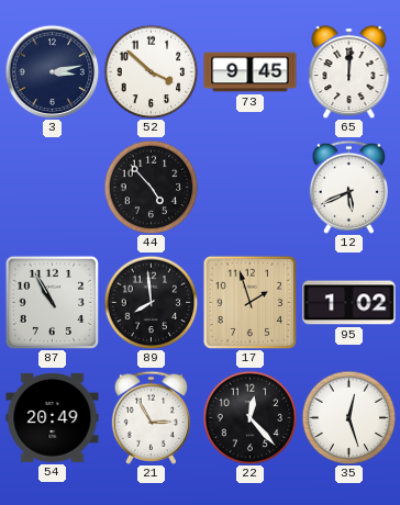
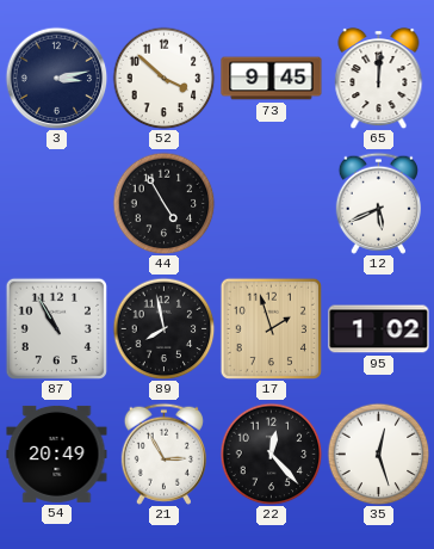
44: 4:53 -> 4:55 (163, 203)
89: 7:59 -> 7:58 (163, 328)
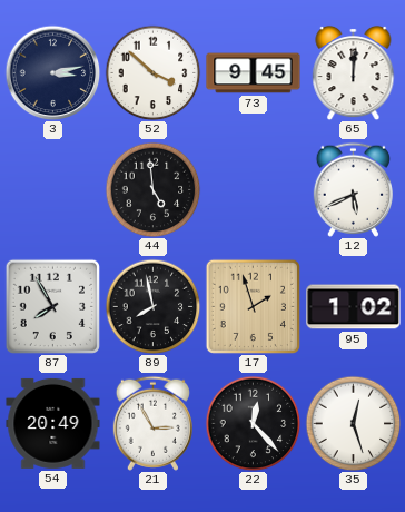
44: 4:55 -> 4:59 (152, 189)
87: 10:55 -> 7:55 (52, 306)
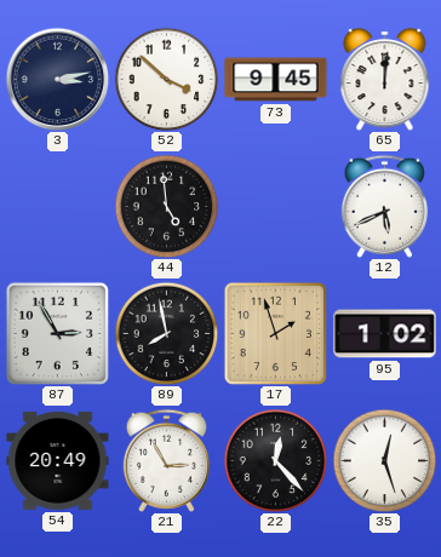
87: 7:55 -> 2:55 (57, 333)
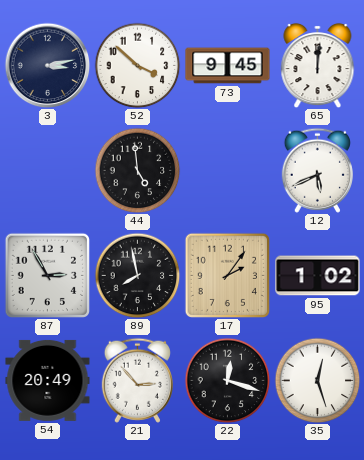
17: 1:57 -> 2:06 (227, 275)
21: 2:55 -> 2:53 (137, 380)
22: 12:23 -> 12:18 (227, 380)
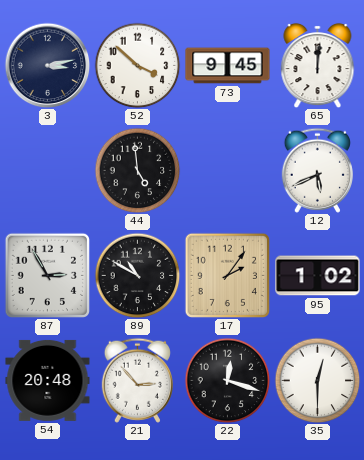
89: 7:58 -> 10:50 (137, 275)
54: 20:49 -> 20:48 (48, 380)
35: 12:27 -> 12:30 (317, 380)
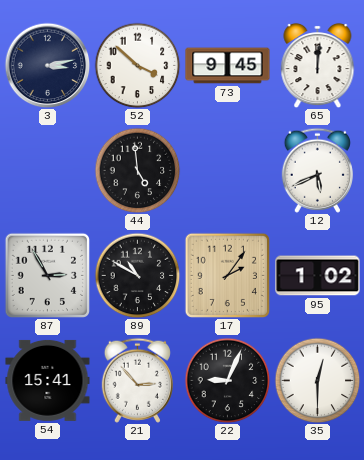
54: 20:48 -> 15:41 (48, 380)
22: 12:18 -> 9:04 (227, 380)
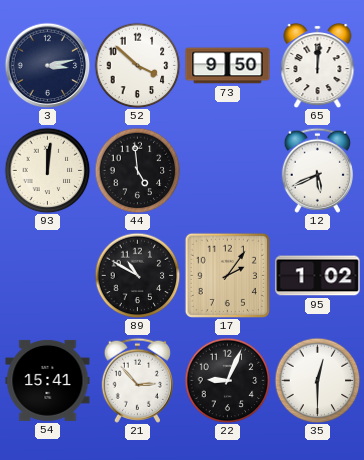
73: 9:45 -> 9:50 (228, 66)
93: none -> 12:01 (47, 170)
87: 2:55 -> none (47, 275)
